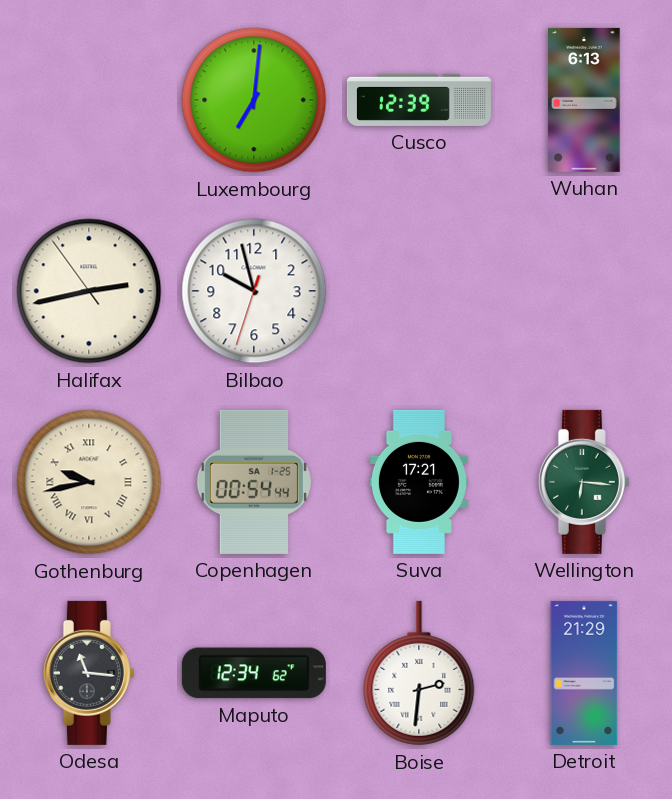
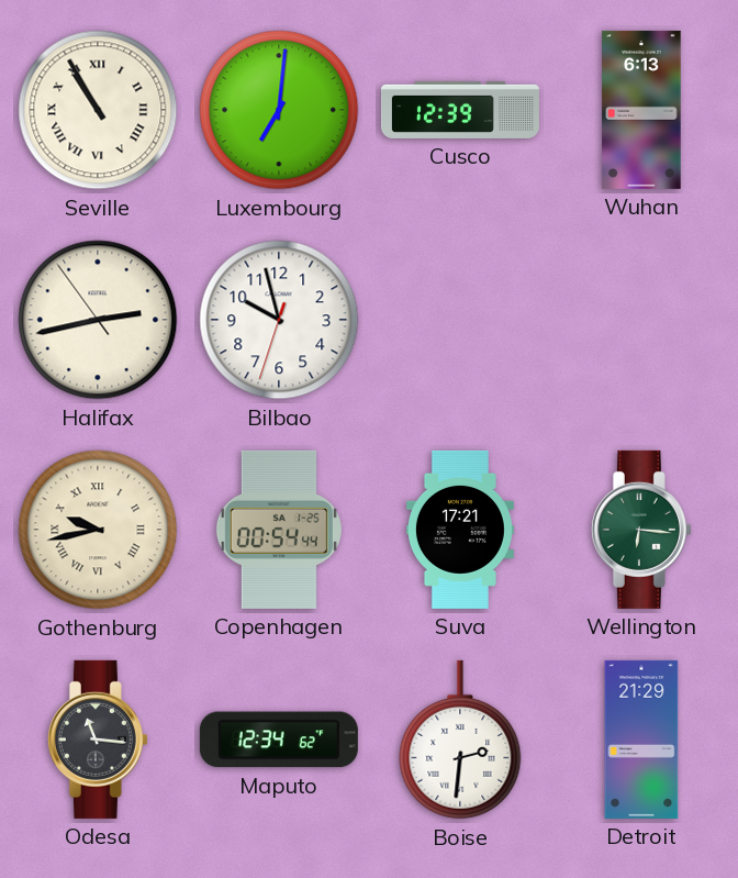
Seville: none -> 10:55 (98, 110)
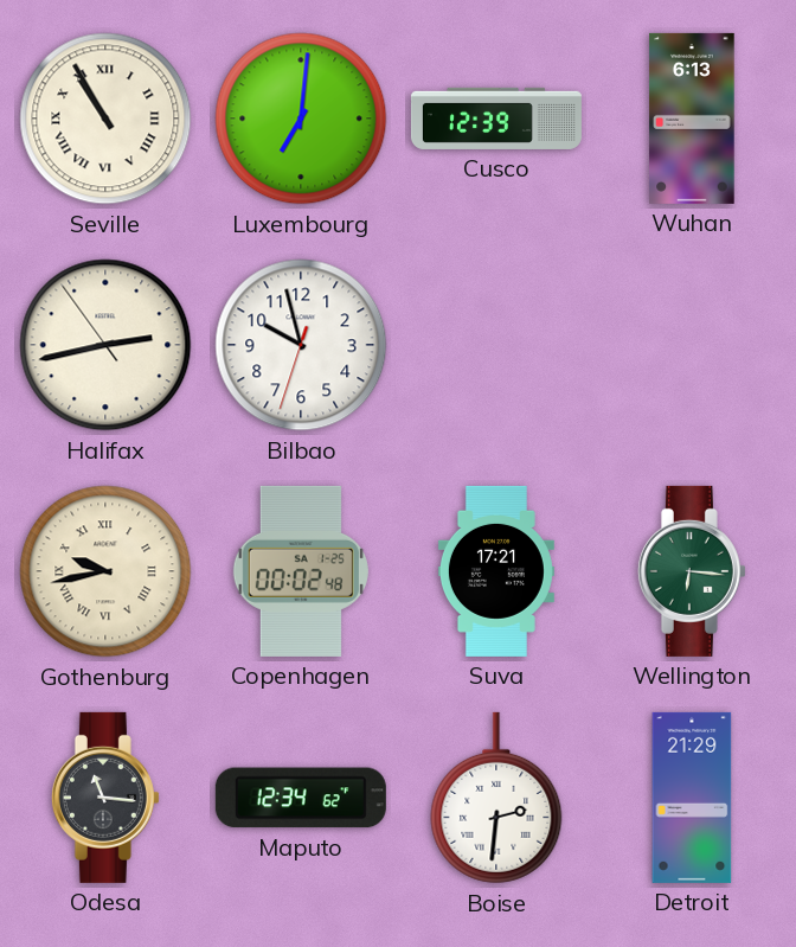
Copenhagen: 00:54 -> 00:02 (301, 571)
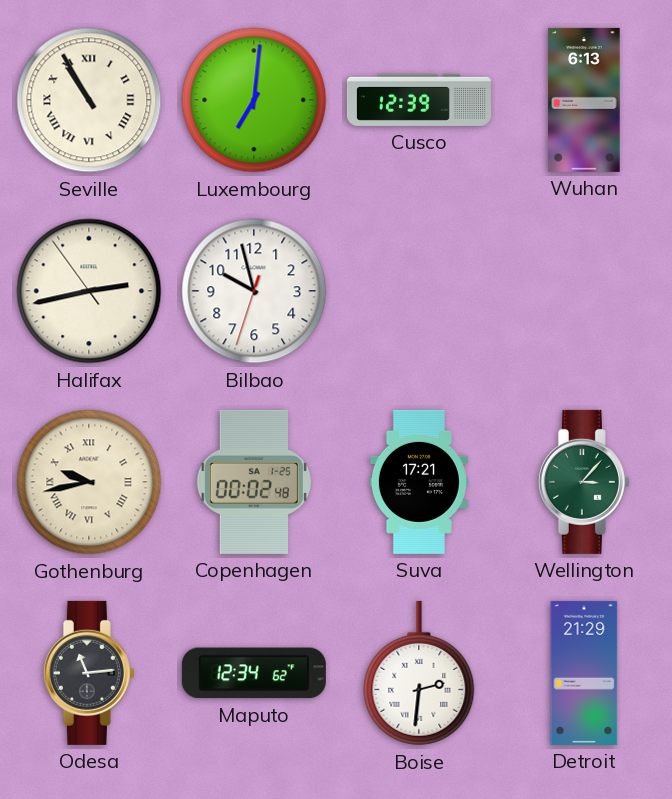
Wellington: 6:16 -> 3:07 (584, 482)
Odesa: 11:16 -> 11:14 (89, 673)
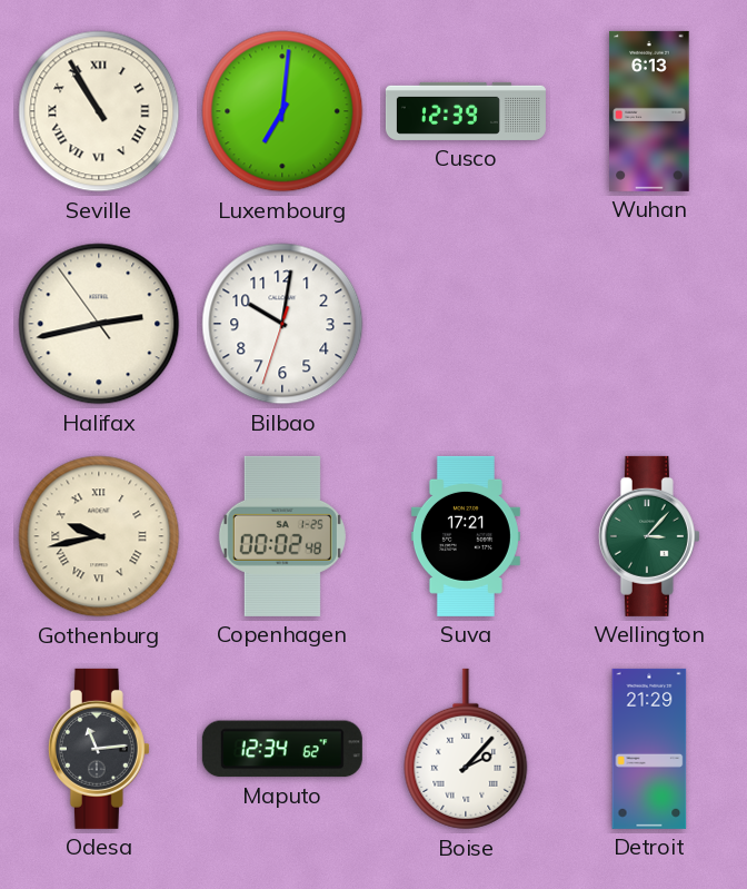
Bilbao: 9:57 -> 10:01 (282, 324)
Boise: 2:31 -> 2:07 (466, 749)
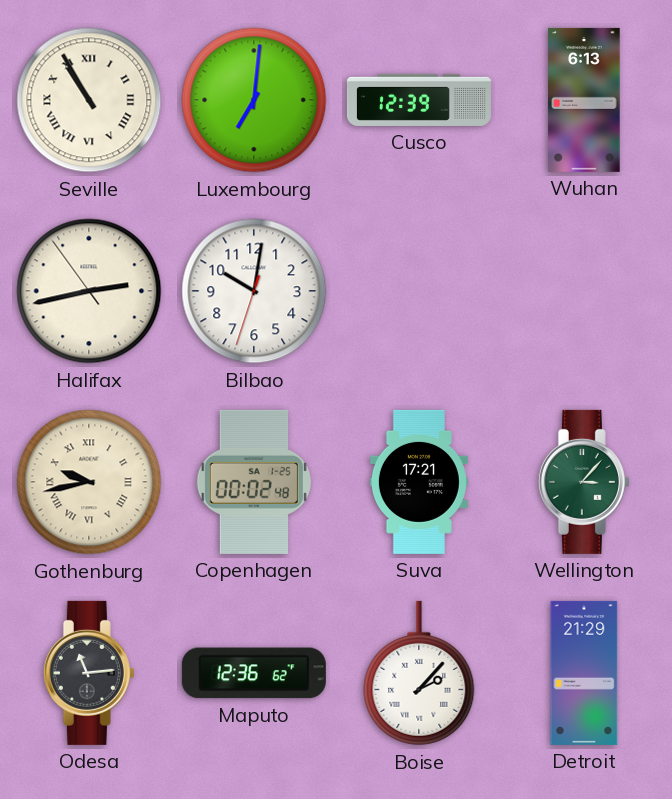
Maputo: 12:34 -> 12:36 (254, 673)
